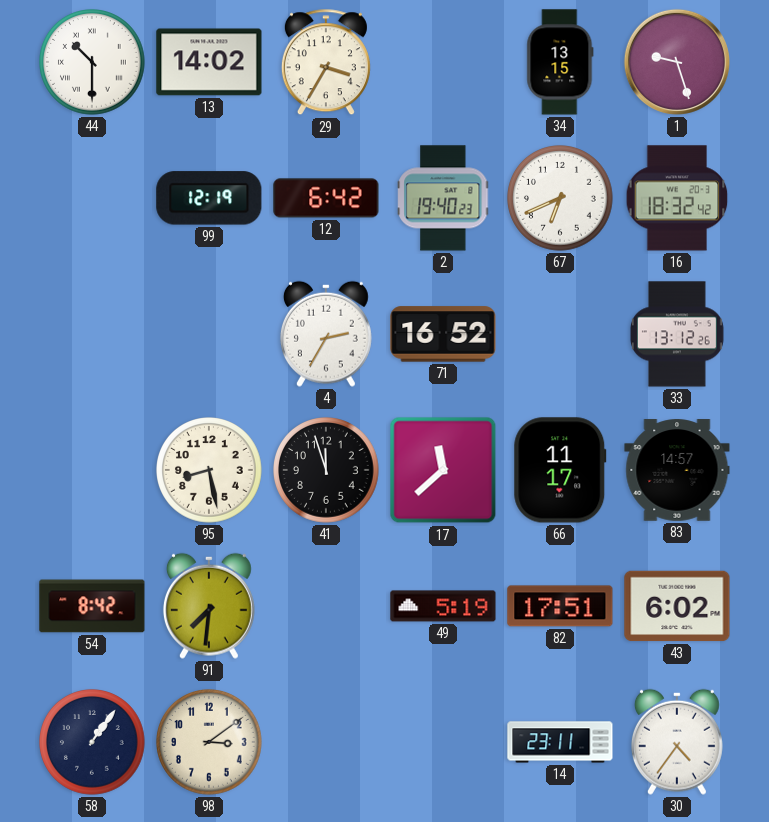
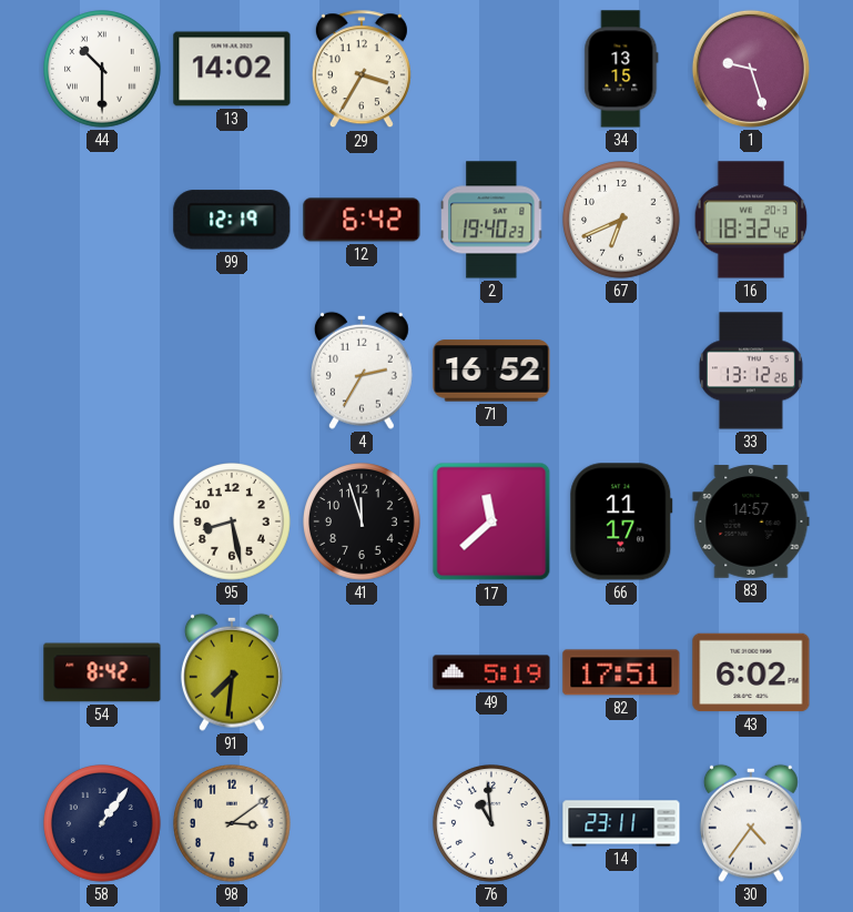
76: none -> 10:59 (492, 824)
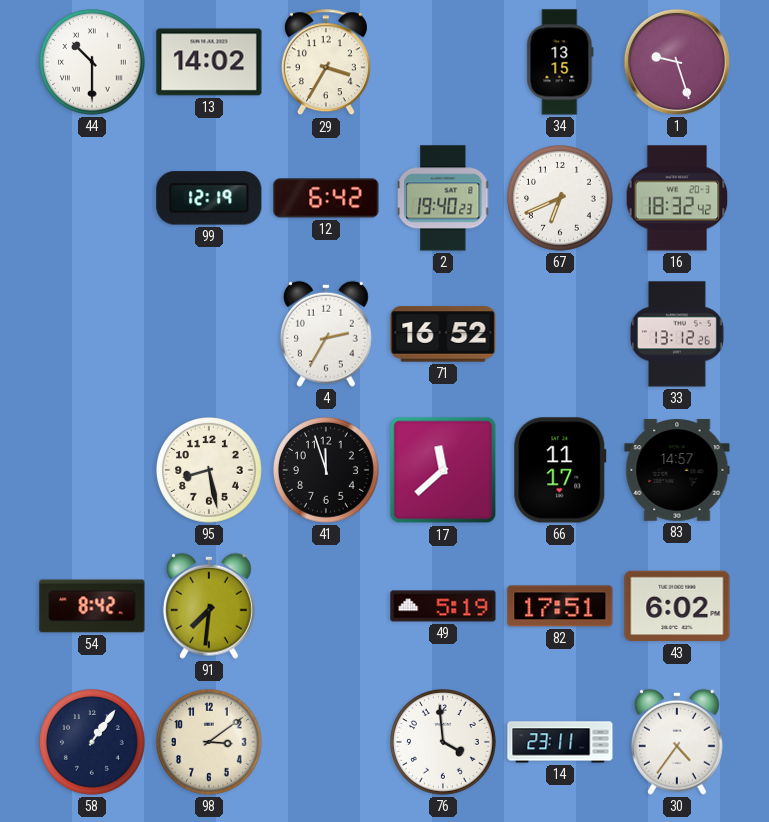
76: 10:59 -> 3:59 (444, 743)
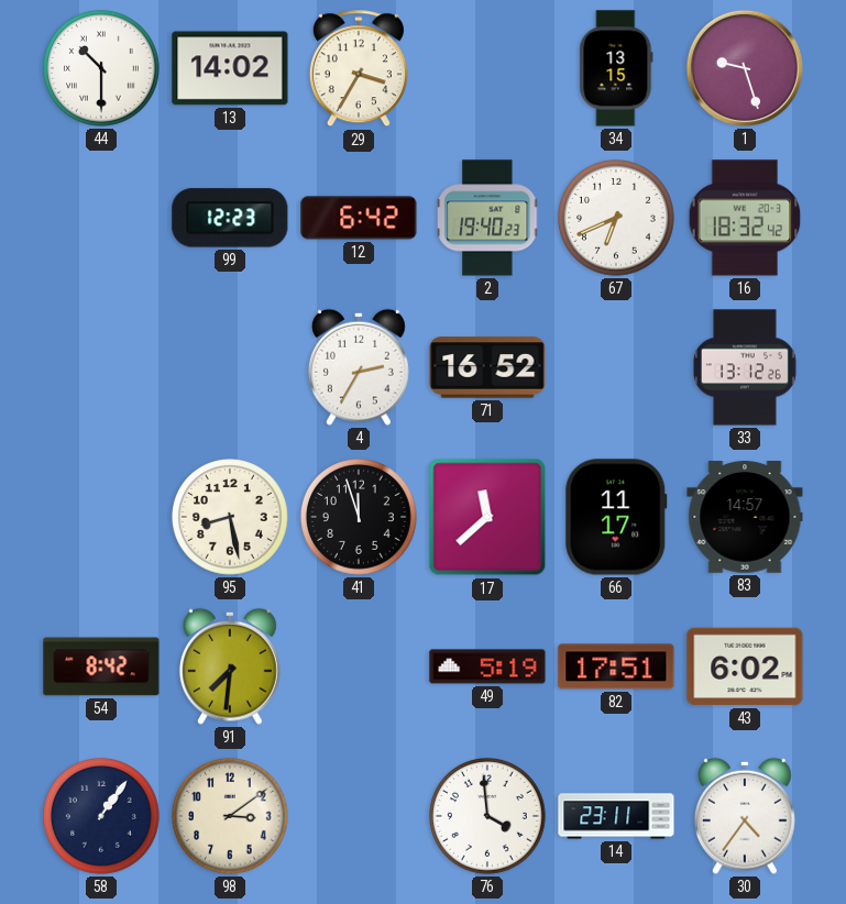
99: 12:19 -> 12:23 (230, 218)
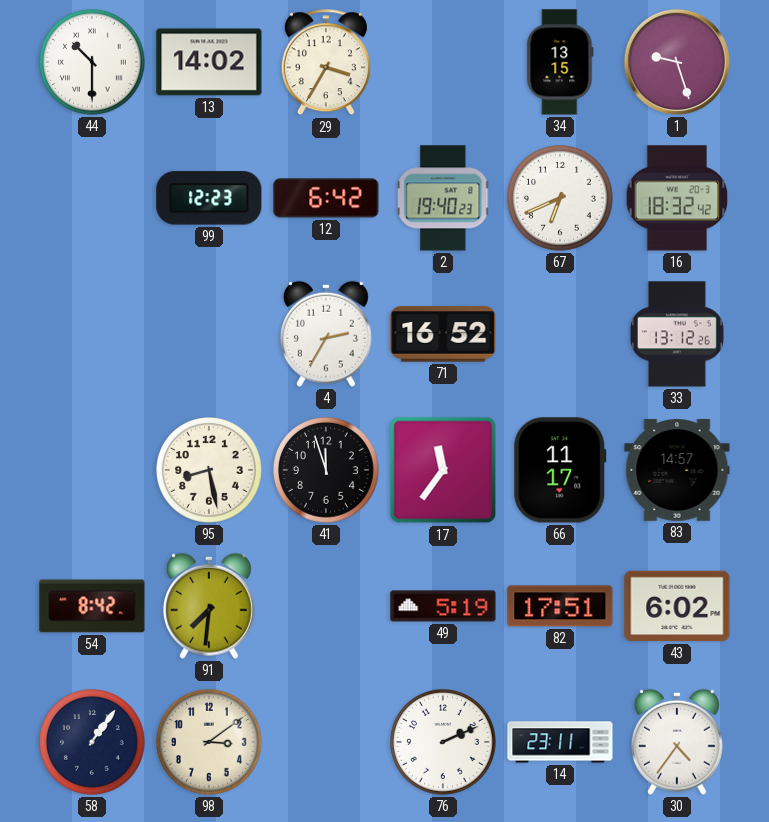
17: 11:38 -> 11:36 (443, 470)
76: 3:59 -> 2:11 (444, 743)
